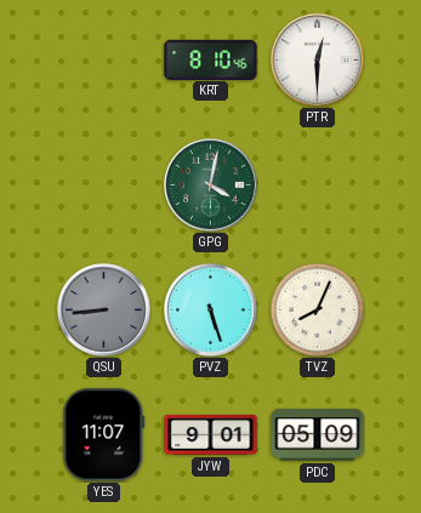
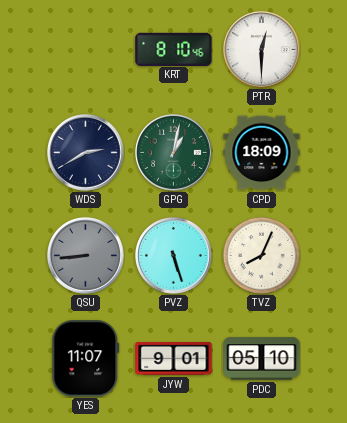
WDS: none -> 2:40 (86, 153)
GPG: 4:02 -> 1:02 (174, 153)
CPD: none -> 18:09 (262, 153)
PDC: 05:09 -> 05:10 (262, 359)
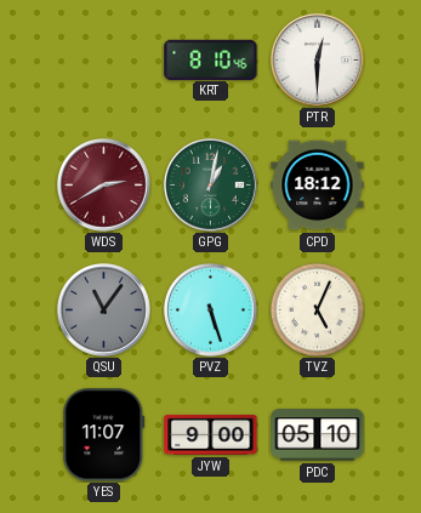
WDS dial: navy -> burgundy (104, 186)
CPD: 18:09 -> 18:12 (318, 186)
QSU: 8:44 -> 11:06 (104, 310)
TVZ: 8:04 -> 5:04 (317, 309)
JYW: 9:01 -> 9:00 (211, 434)
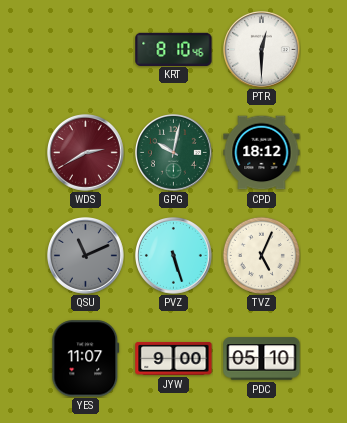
GPG: 1:02 -> 10:02 (174, 153)
QSU: 11:06 -> 11:11 (86, 256)
